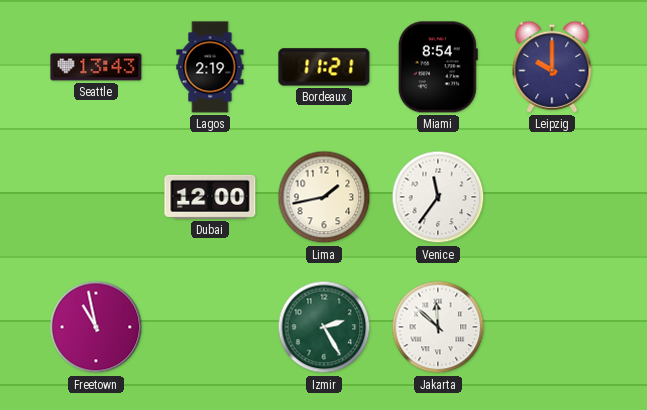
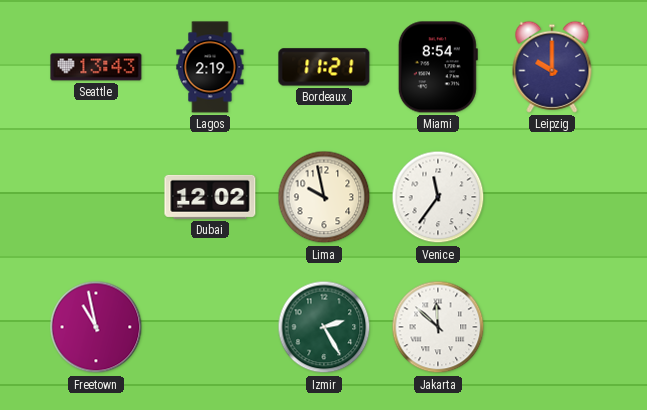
Dubai: 12:00 -> 12:02 (210, 197)
Lima: 1:43 -> 9:58 (324, 197)
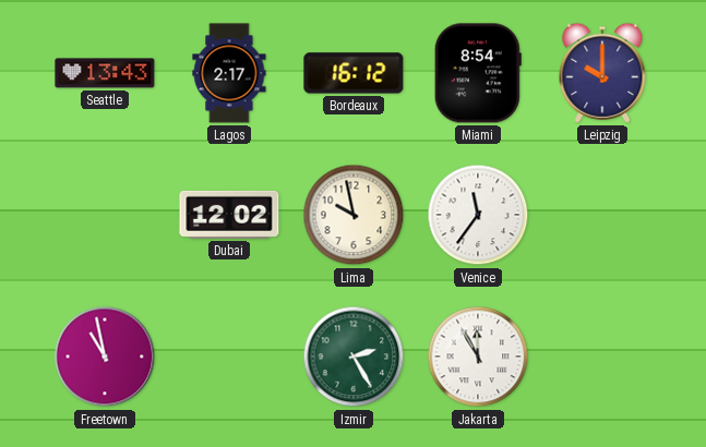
Lagos: 2:19 -> 2:17 (229, 73)
Bordeaux: 11:21 -> 16:12 (354, 73)
Jakarta: 11:52 -> 11:55 (478, 357)
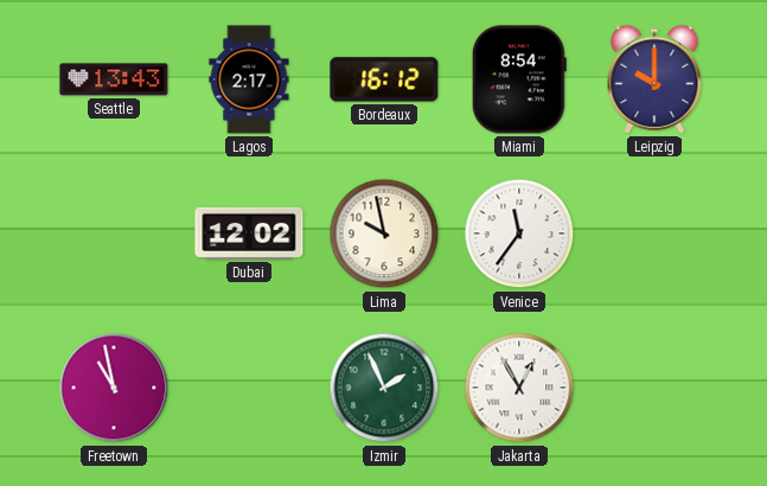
Izmir: 2:25 -> 1:56 (384, 388)
Jakarta: 11:55 -> 12:55 (519, 388)
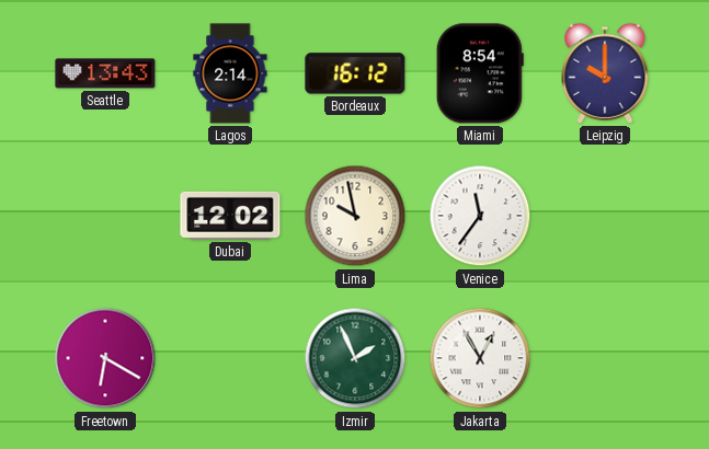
Lagos: 2:17 -> 2:14 (230, 73)
Freetown: 10:58 -> 6:20 (105, 358)
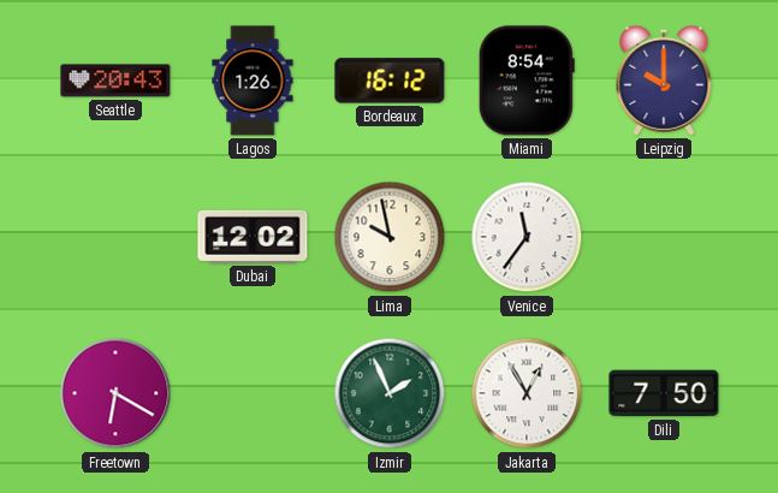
Seattle: 13:43 -> 20:43 (115, 81)
Lagos: 2:14 -> 1:26 (253, 81)
Dili: none -> 7:50 (664, 393)
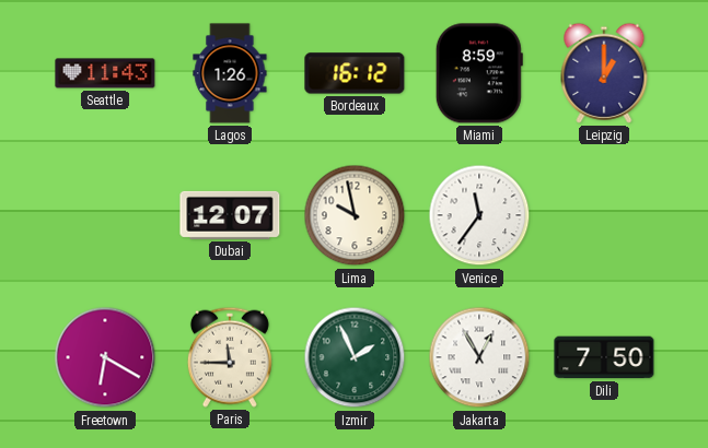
Seattle: 20:43 -> 11:43 (105, 73)
Miami: 8:54 -> 8:59 (479, 73)
Leipzig: 10:00 -> 1:00 (604, 73)
Dubai: 12:02 -> 12:07 (230, 215)
Paris: none -> 11:45 (230, 357)
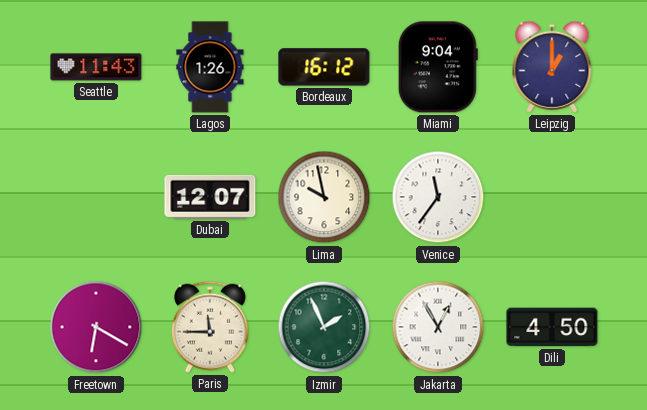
Miami: 8:59 -> 9:04 (438, 67)
Dili: 7:50 -> 4:50 (552, 327)
